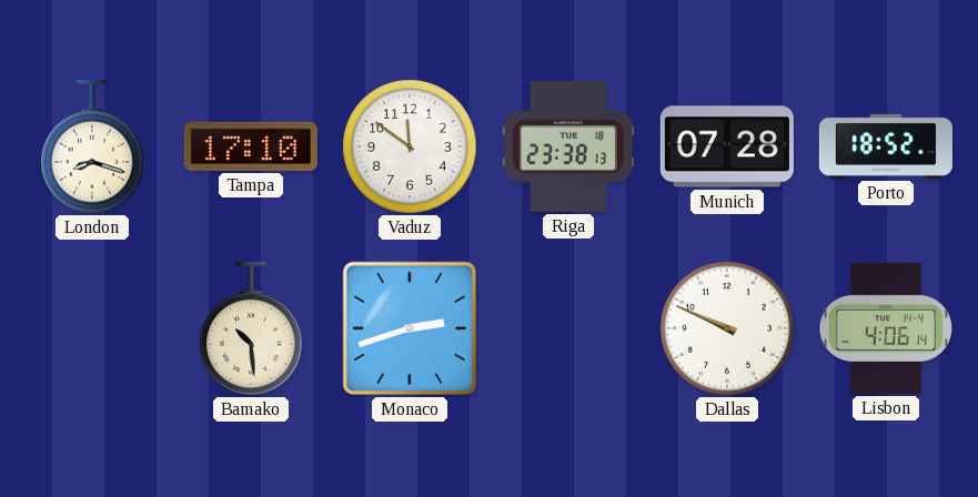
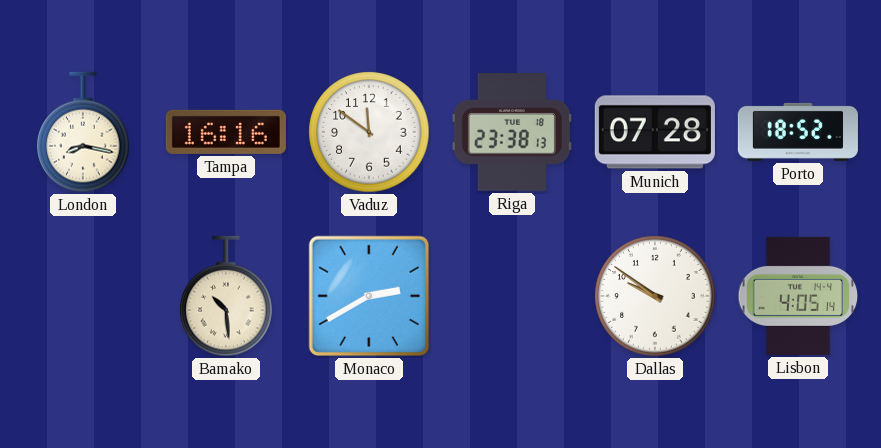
London: 8:18 -> 8:17 (83, 132)
Tampa: 17:10 -> 16:16 (226, 132)
Monaco: 2:42 -> 2:40 (369, 296)
Dallas: 9:49 -> 9:51 (655, 296)
Lisbon: 4:06 -> 4:05 (798, 296)
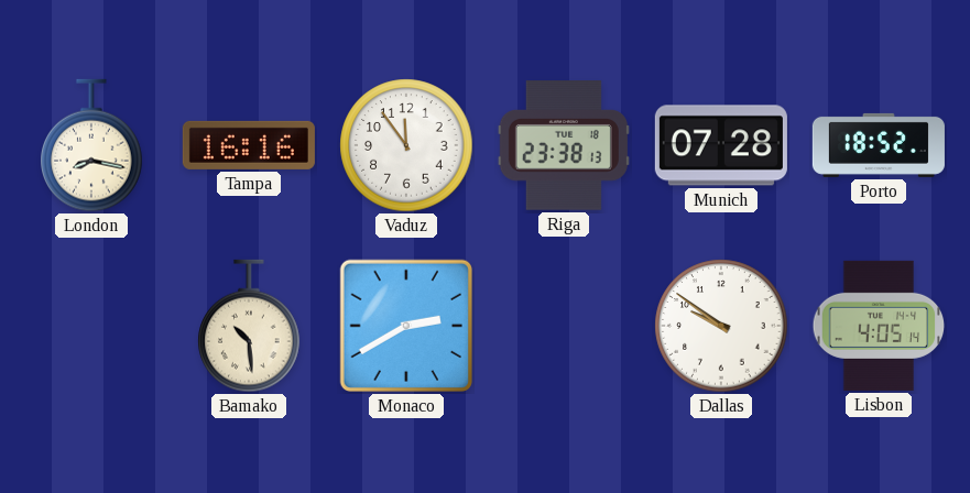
Vaduz: 11:51 -> 11:54 (406, 145)
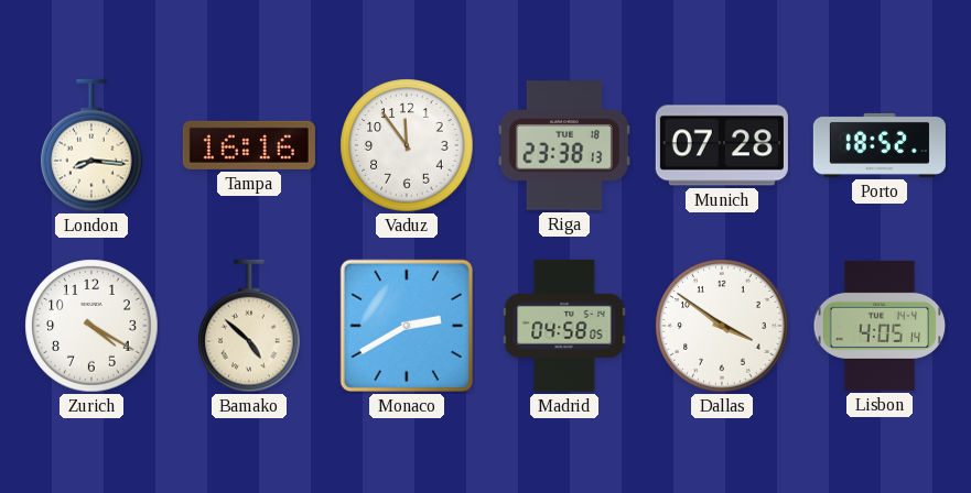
London: 8:17 -> 8:16 (91, 145)
Zurich: none -> 4:20 (91, 326)
Bamako: 10:29 -> 4:52 (249, 326)
Madrid: none -> 04:58 (564, 326)
Dallas: 9:51 -> 3:51 (722, 326)
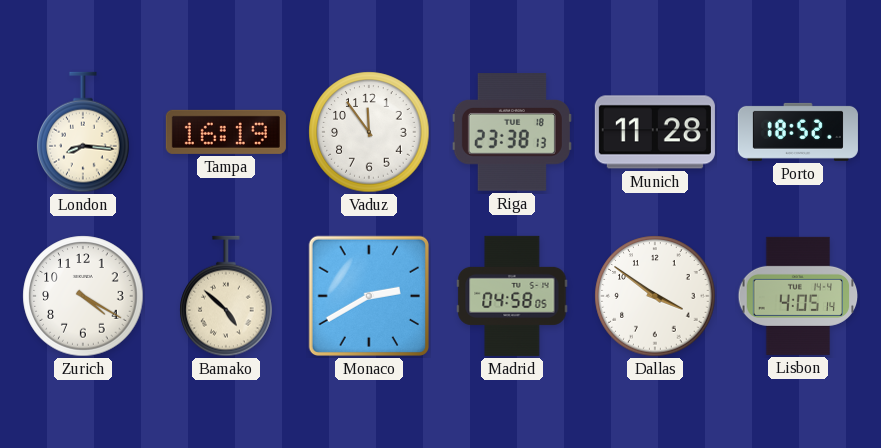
Tampa: 16:16 -> 16:19 (226, 132)
Munich: 07:28 -> 11:28 (655, 132)
